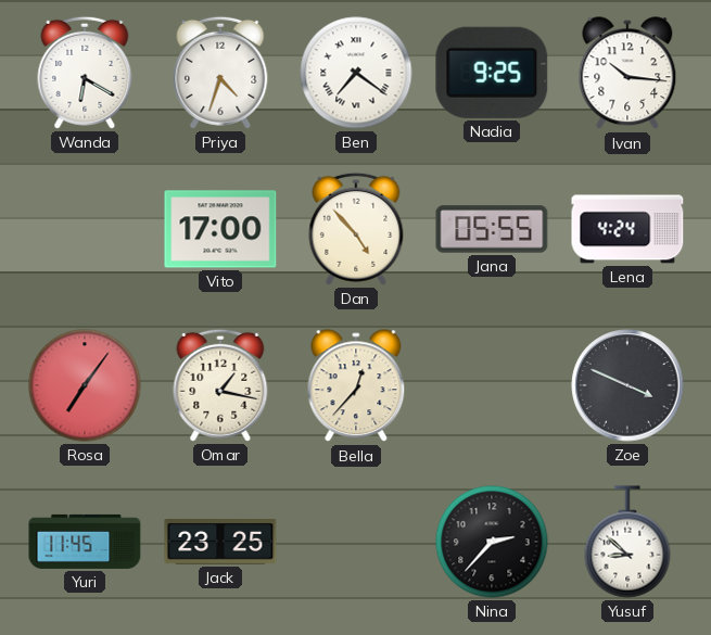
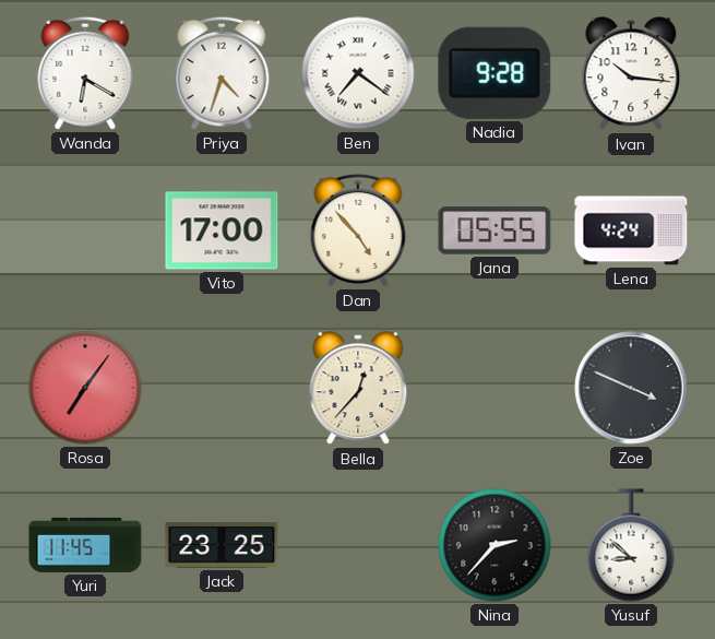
Nadia: 9:25 -> 9:28 (494, 73)
Omar: 1:17 -> none (220, 385)
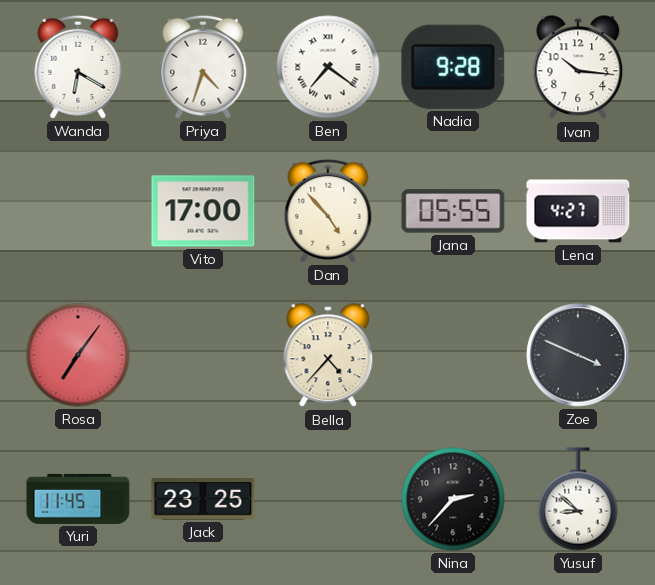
Lena: 4:24 -> 4:27 (578, 211)
Bella: 12:37 -> 4:37 (328, 356)
